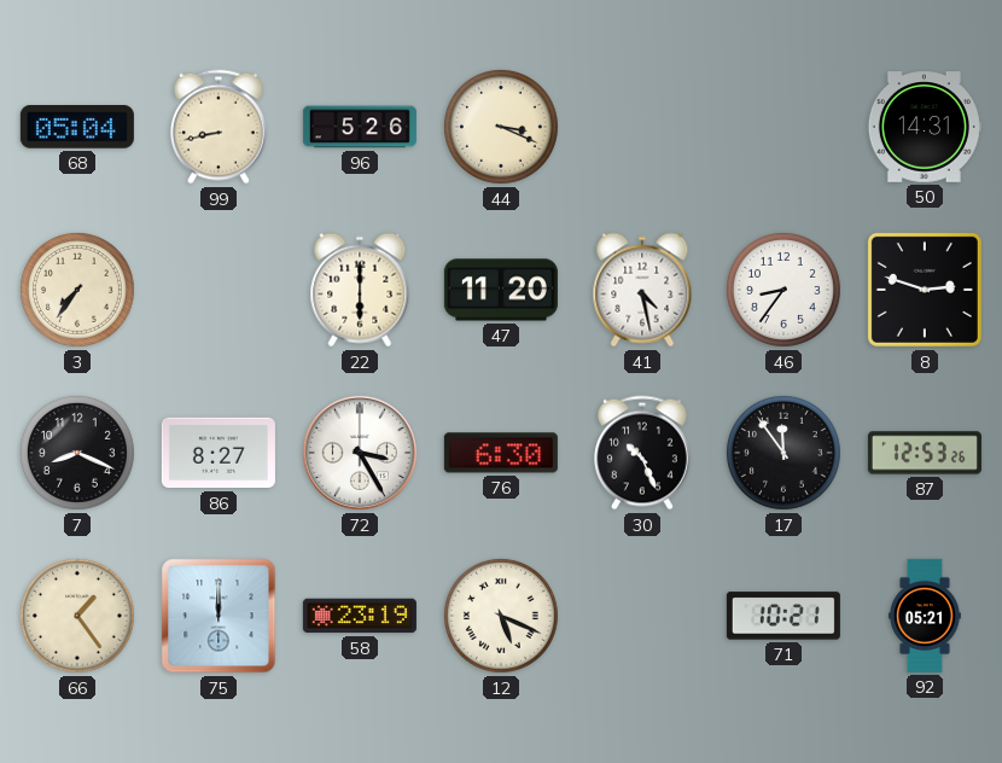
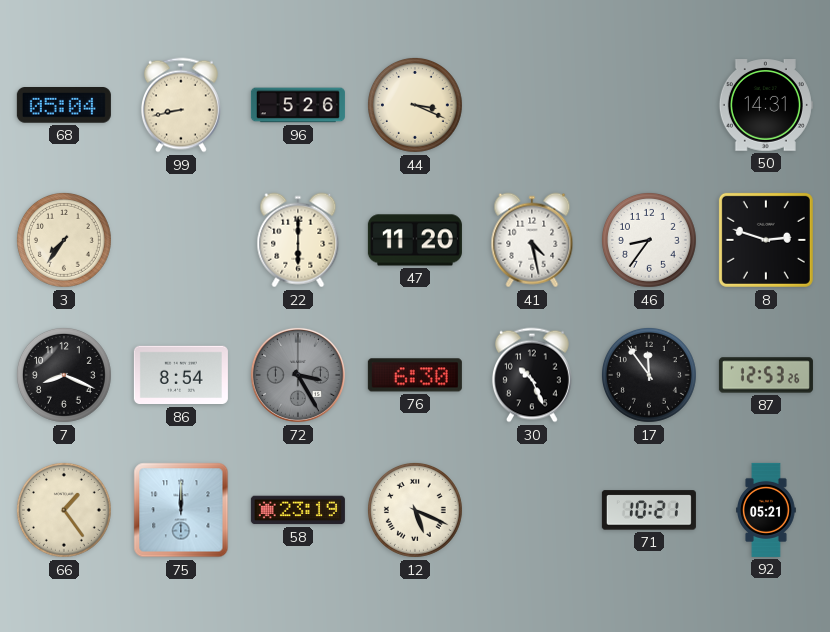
86: 8:27 -> 8:54 (181, 375)
72 dial: white -> grey (298, 375)
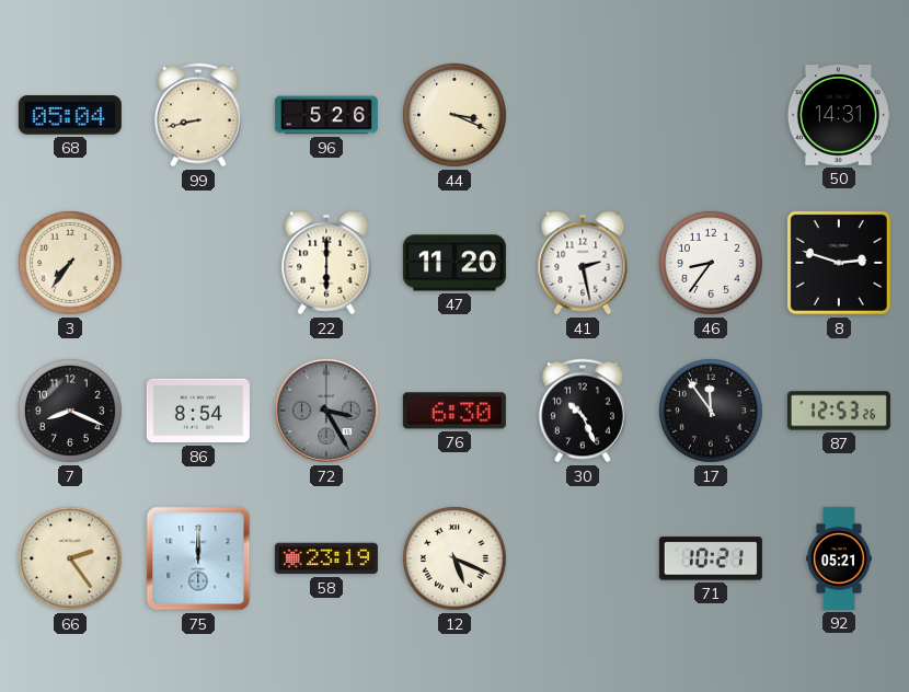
41: 4:28 -> 2:28 (583, 263)
66: 1:24 -> 2:24 (70, 558)
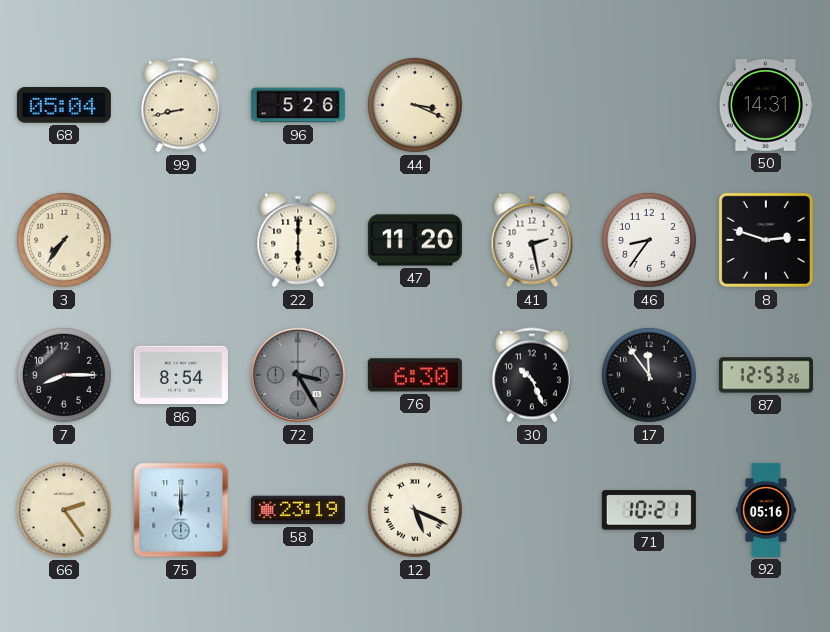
7: 8:19 -> 8:15 (64, 375)
92: 05:21 -> 05:16 (767, 510)
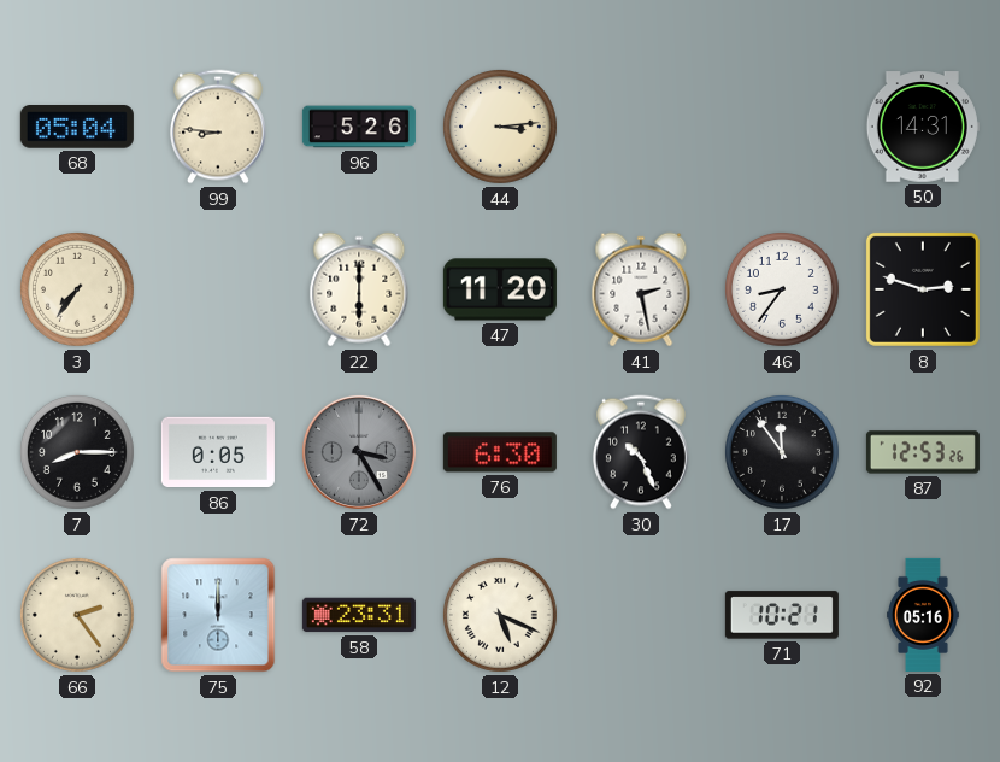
99: 8:43 -> 8:46 (218, 127)
44: 3:19 -> 3:14 (500, 127)
86: 8:54 -> 0:05 (218, 452)
58: 23:19 -> 23:31 (359, 615)
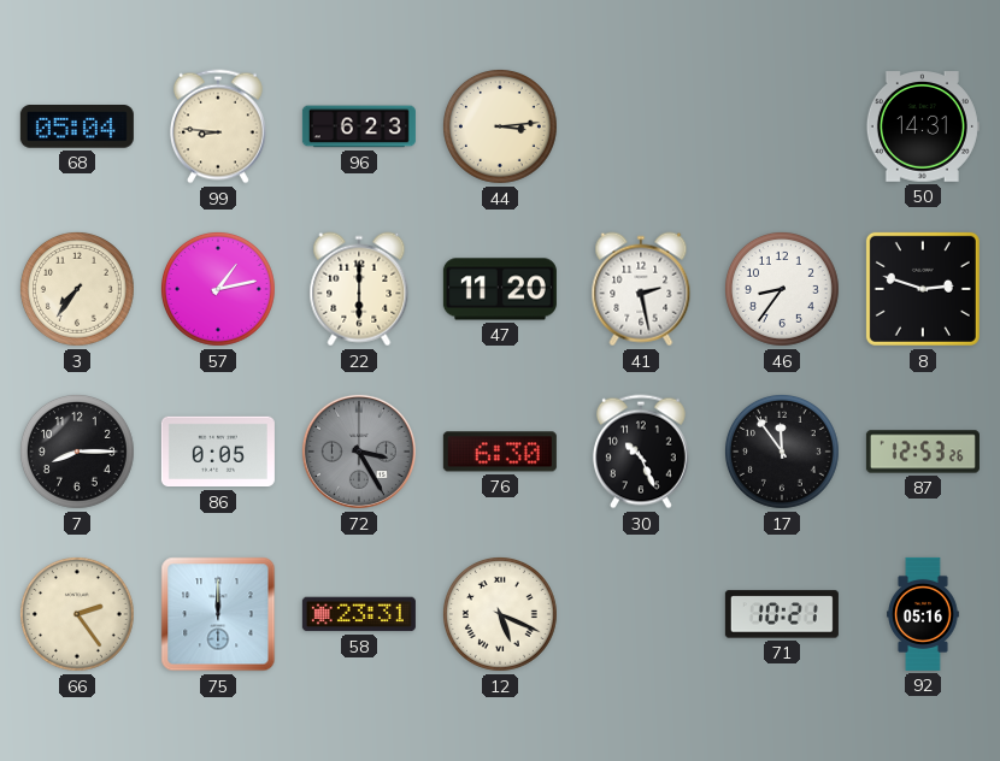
96: 5:26 -> 6:23 (359, 126)
57: none -> 1:13 (218, 289)
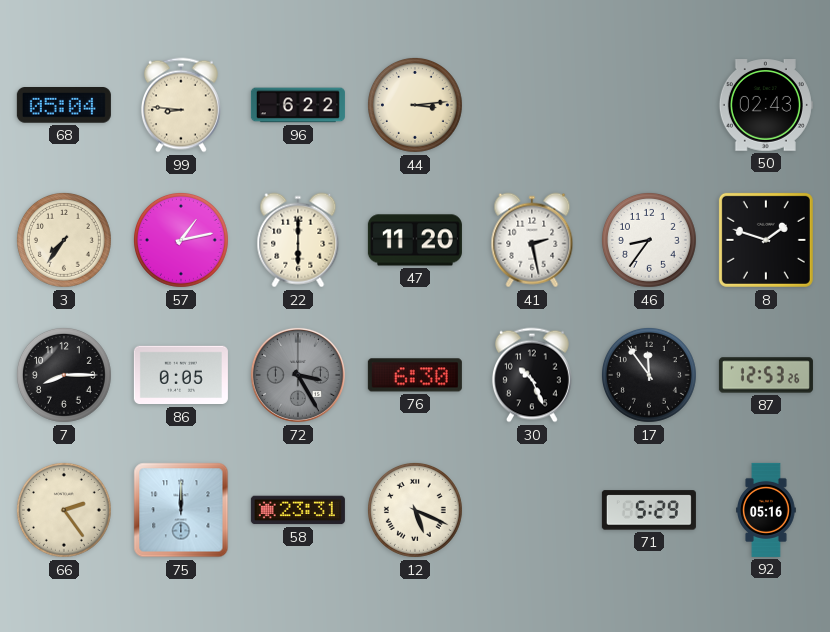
96: 6:23 -> 6:22 (298, 105)
50: 14:31 -> 02:43 (766, 105)
8: 2:48 -> 1:48 (766, 240)
71: 10:21 -> 5:29 (649, 510)
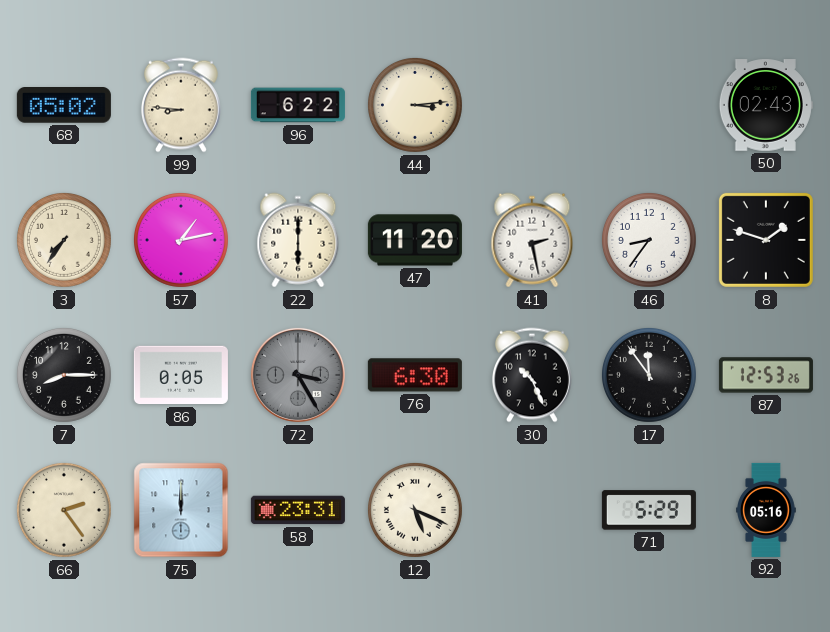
68: 05:04 -> 05:02 (64, 106)
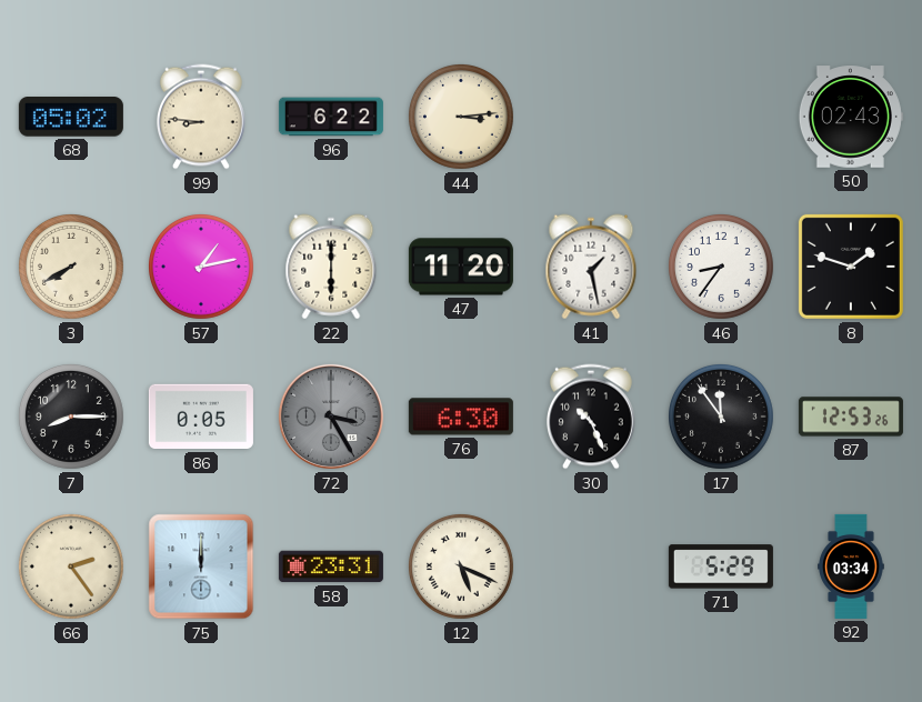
3: 7:36 -> 7:40 (71, 267)
41: 2:28 -> 1:28 (591, 267)
92: 05:16 -> 03:34 (852, 566)
